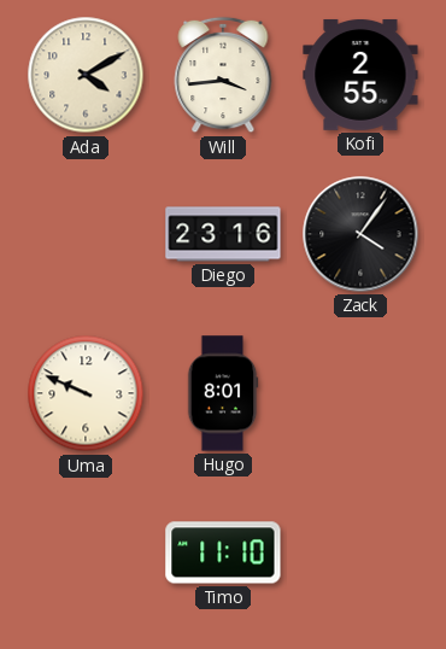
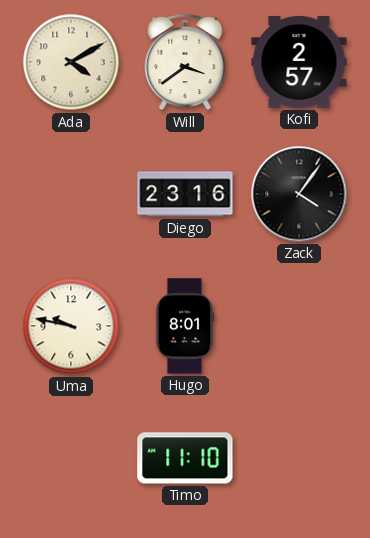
Will: 3:44 -> 3:39 (185, 62)
Kofi: 2:55 -> 2:57 (299, 62)
Uma: 9:49 -> 9:47 (71, 326)
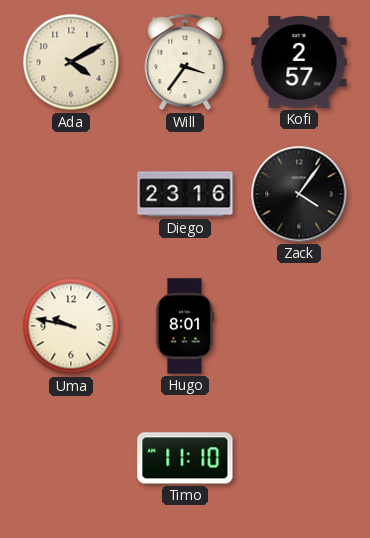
Will: 3:39 -> 3:36 (185, 62)
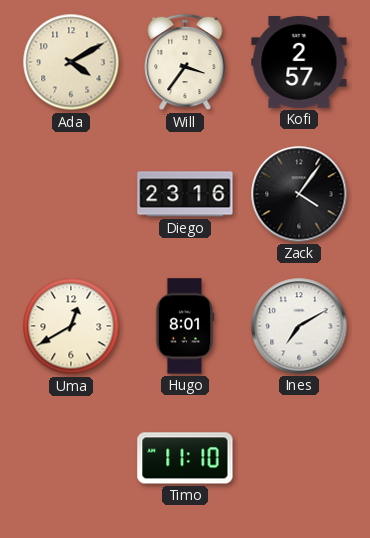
Uma: 9:47 -> 12:40 (71, 326)
Ines: none -> 7:10 (299, 326)
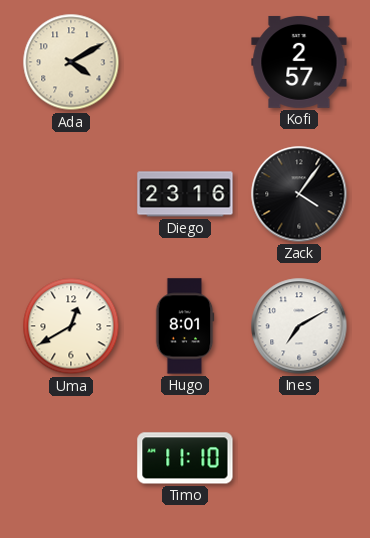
Will: 3:36 -> none (185, 62)
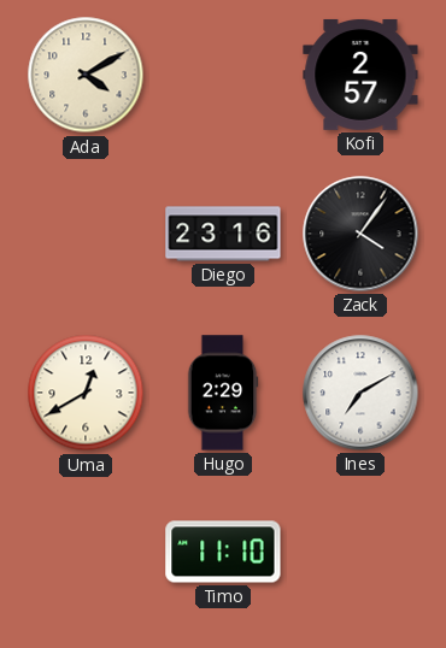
Hugo: 8:01 -> 2:29 (223, 393)
